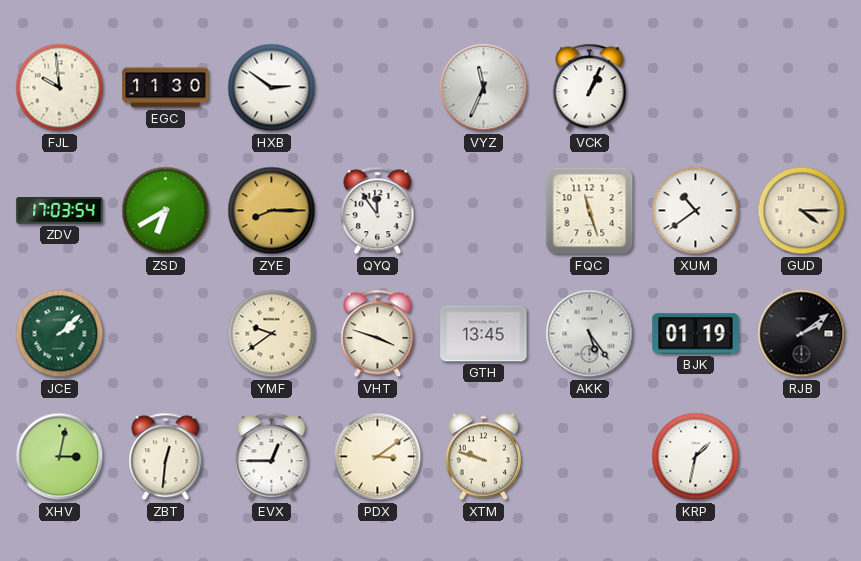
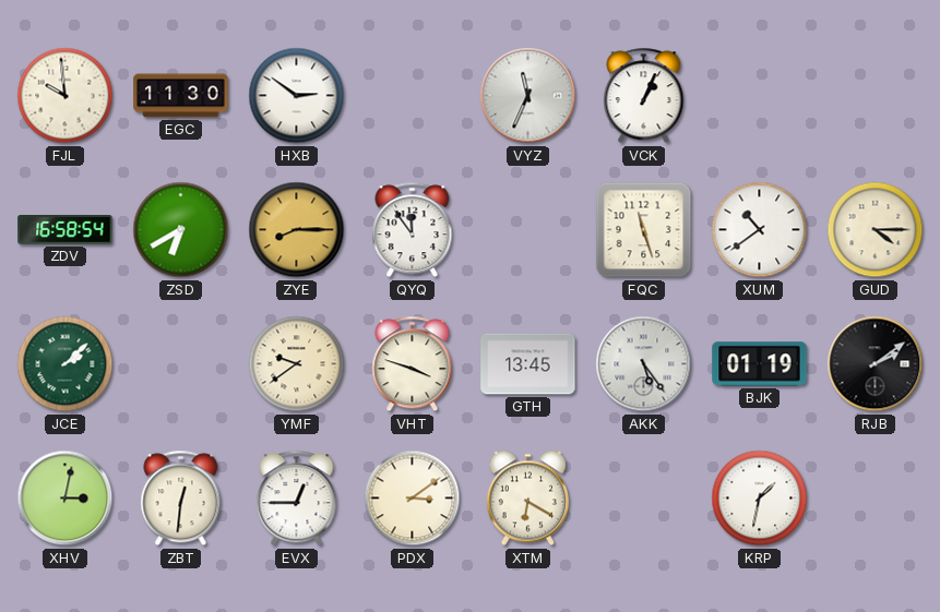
ZDV: 17:03 -> 16:58 (66, 230)
XTM: 9:48 -> 6:20 (527, 499)
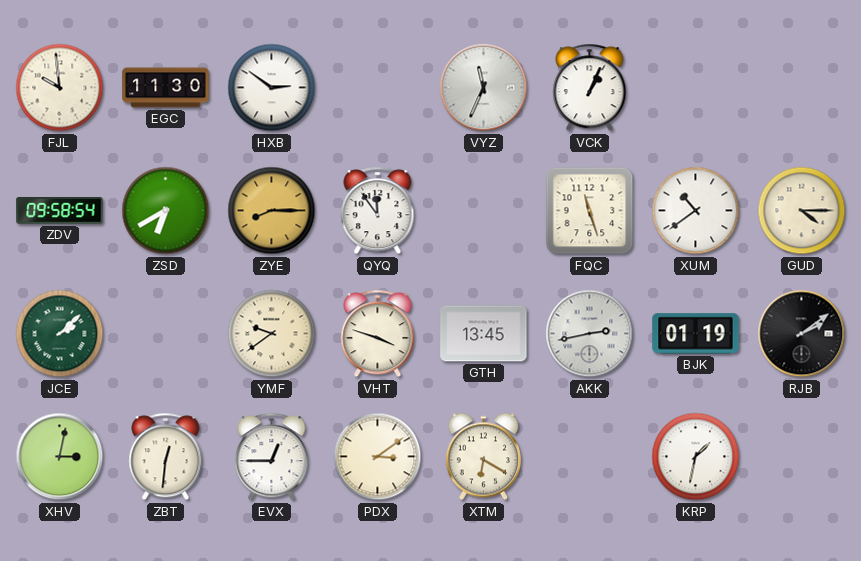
ZDV: 16:58 -> 09:58 (60, 211)
AKK: 5:24 -> 2:43 (590, 334)
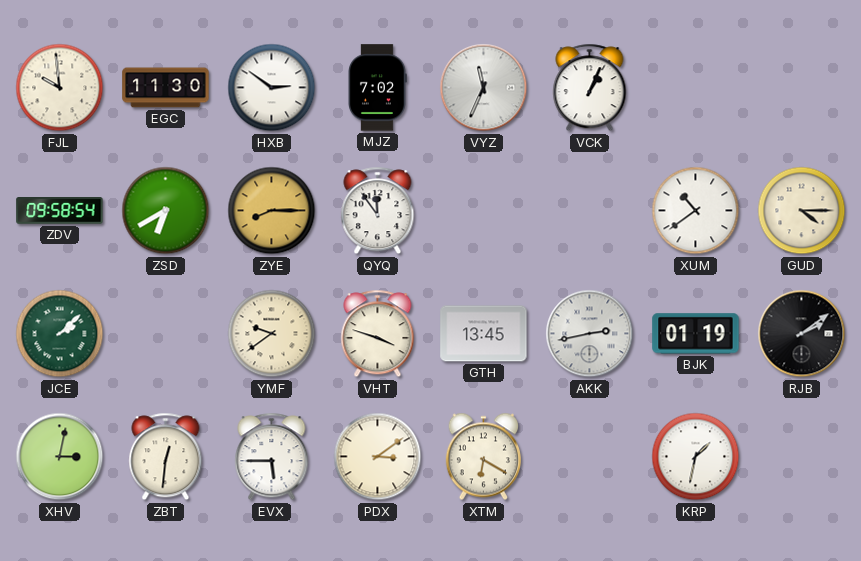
MJZ: none -> 7:02 (377, 88)
FQC: 11:27 -> none (590, 211)
EVX: 12:45 -> 5:45 (272, 457)
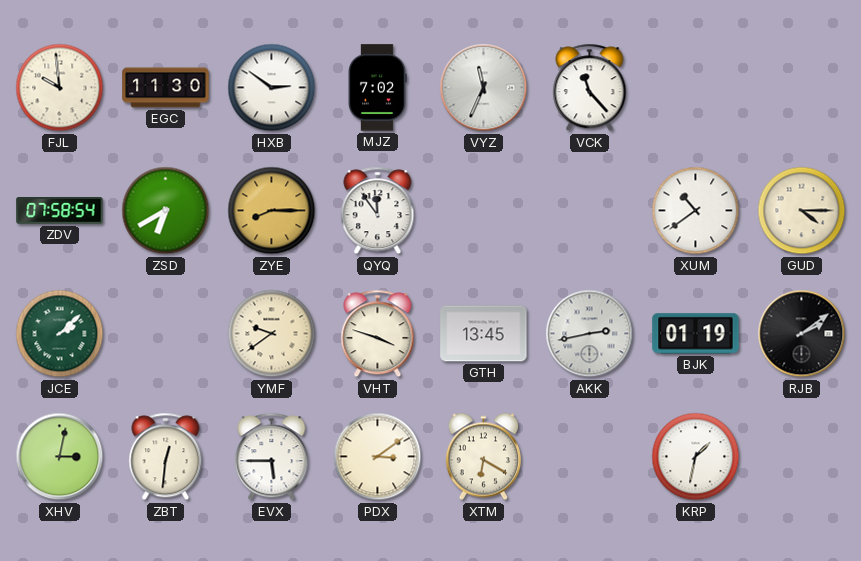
VCK: 1:04 -> 11:23 (590, 88)
ZDV: 09:58 -> 07:58 (60, 211)
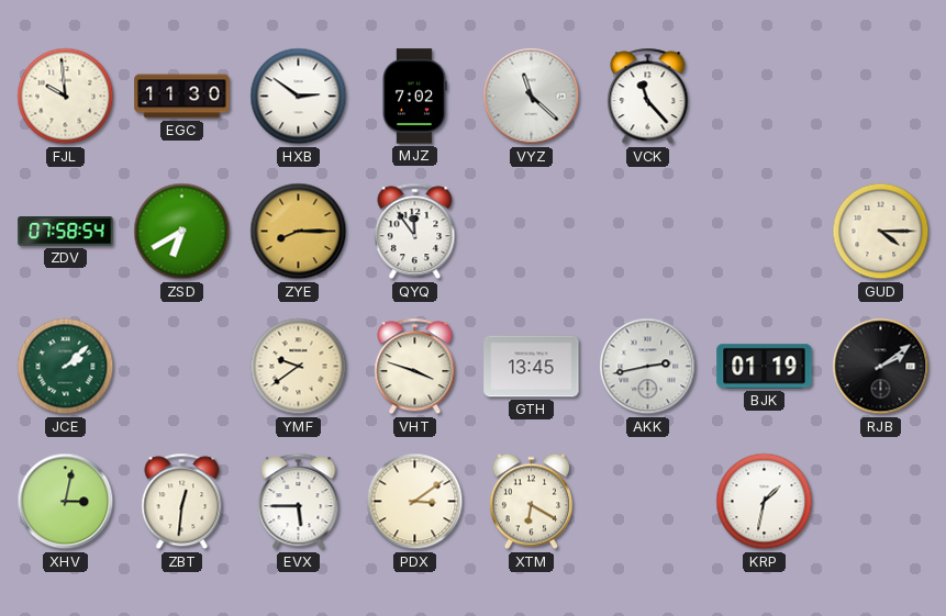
VYZ: 11:34 -> 11:22 (532, 97)
XUM: 10:39 -> none (696, 211)
